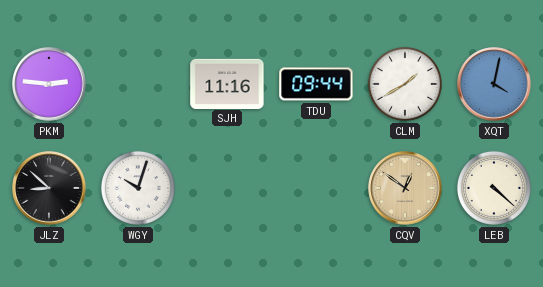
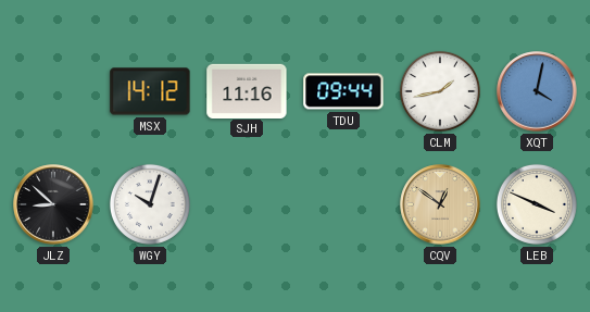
PKM: 2:46 -> none (49, 84)
MSX: none -> 14:12 (150, 91)
CLM: 1:40 -> 1:43 (440, 91)
LEB: 4:22 -> 3:49 (537, 204)
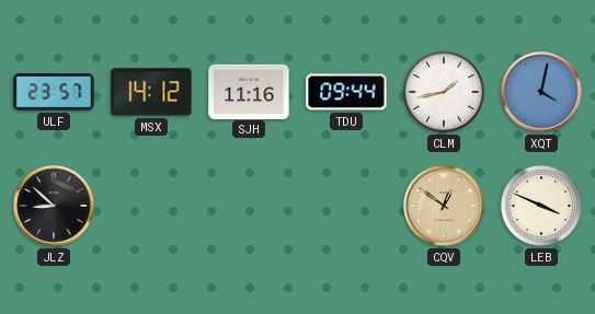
ULF: none -> 23:57 (54, 93)
WGY: 10:03 -> none (150, 204)
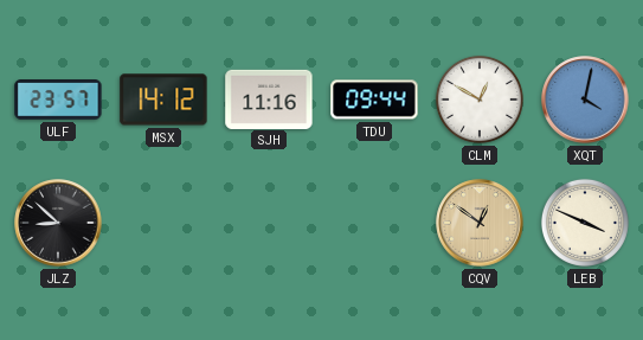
CLM: 1:43 -> 12:50 (480, 100)
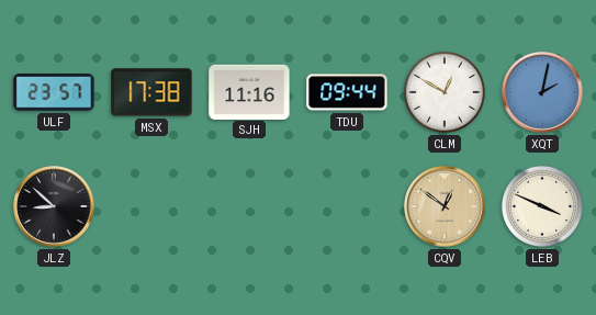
MSX: 14:12 -> 17:38 (151, 92)
XQT: 4:02 -> 2:02 (542, 92)
